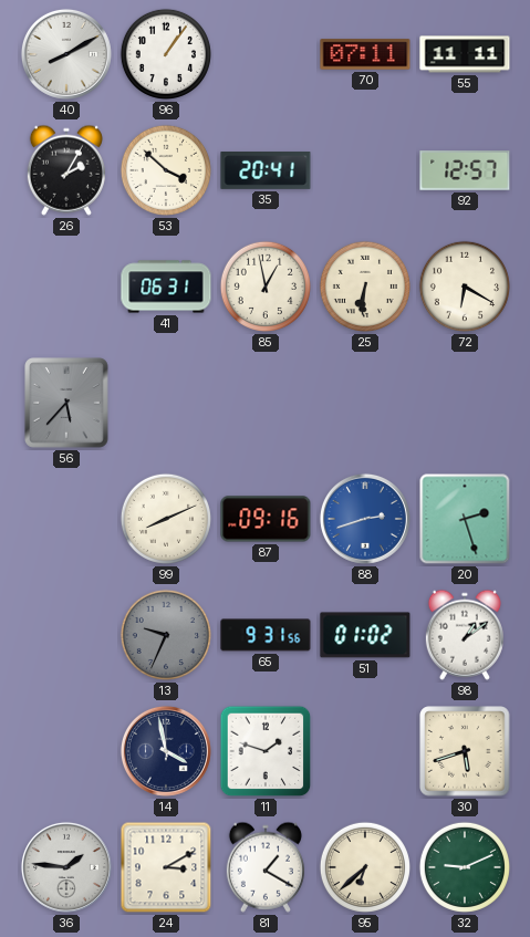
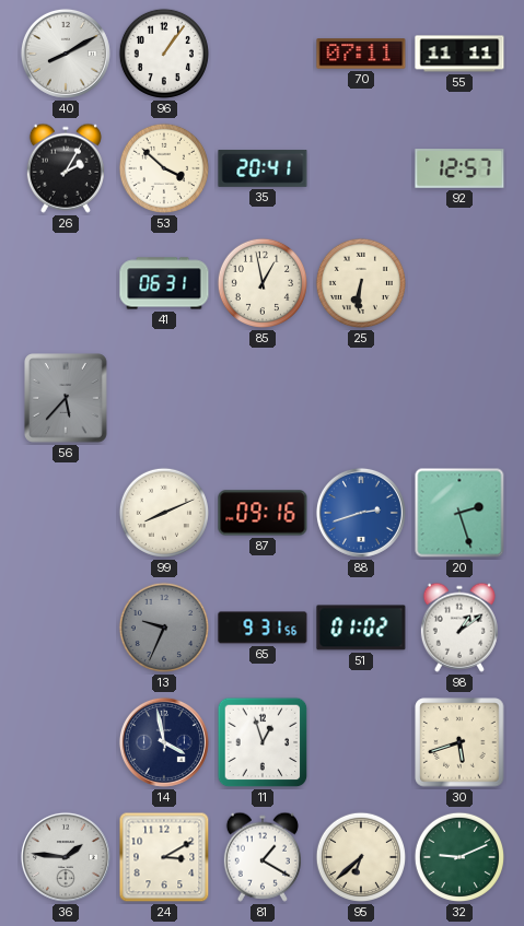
72: 6:20 -> none (465, 287)
11: 1:48 -> 12:57 (263, 742)
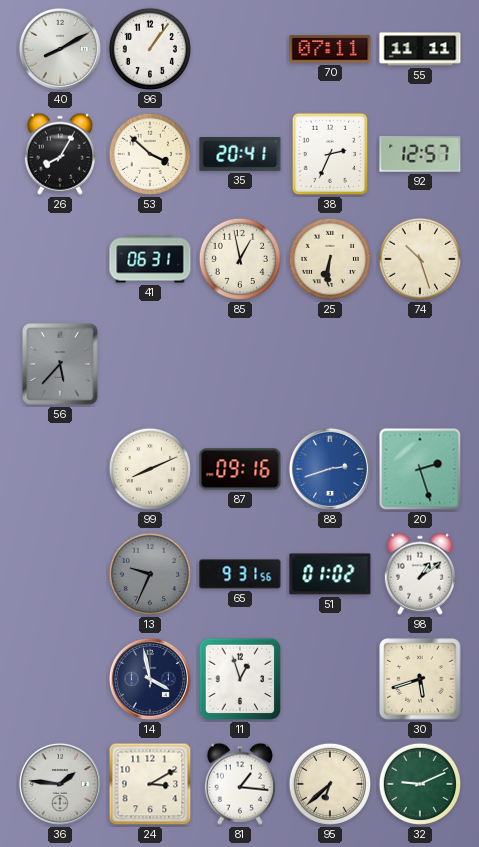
26: 2:05 -> 8:05 (60, 154)
38: none -> 2:34 (329, 154)
74: none -> 10:27 (420, 259)
81: 1:20 -> 1:16 (240, 784)
